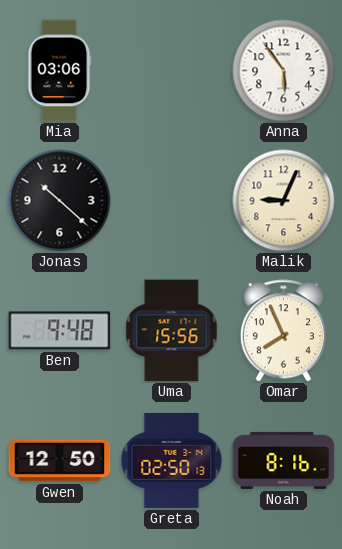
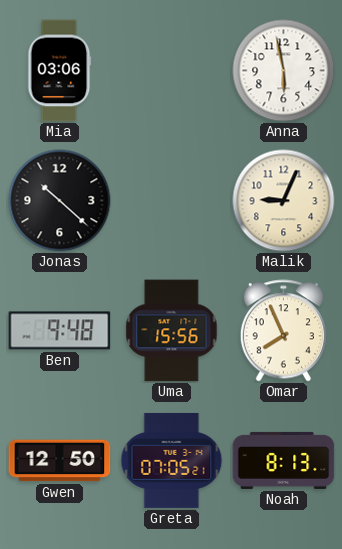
Anna: 5:54 -> 5:58 (284, 71)
Greta: 02:50 -> 07:05 (172, 460)
Noah: 8:16 -> 8:13 (284, 460)
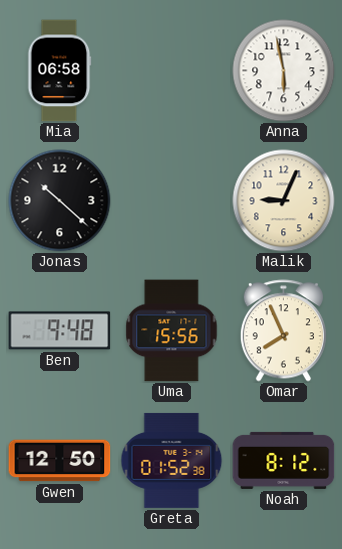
Mia: 03:06 -> 06:58 (59, 71)
Greta: 07:05 -> 01:52 (172, 460)
Noah: 8:13 -> 8:12 (284, 460)
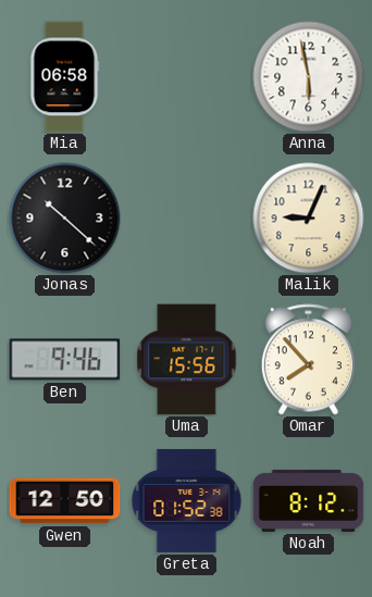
Ben: 9:48 -> 9:46 (65, 360)
Omar: 7:56 -> 7:53 (308, 360)
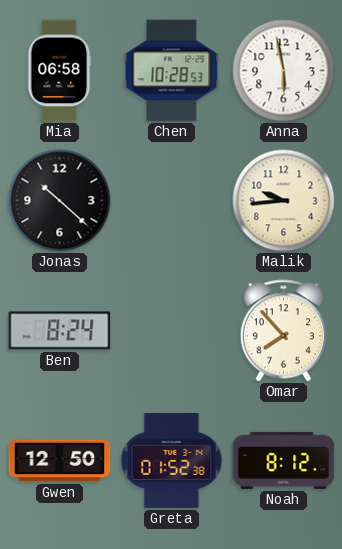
Chen: none -> 10:28 (172, 71)
Malik: 9:04 -> 9:44 (284, 201)
Ben: 9:46 -> 8:24 (60, 331)
Uma: 15:56 -> none (187, 360)
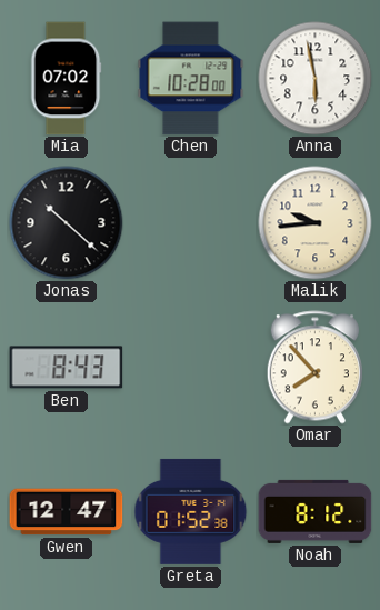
Mia: 06:58 -> 07:02 (66, 79)
Chen: 10:28:53 -> 10:28:00 (191, 79)
Ben: 8:24 -> 8:43 (67, 368)
Gwen: 12:50 -> 12:47 (67, 512)
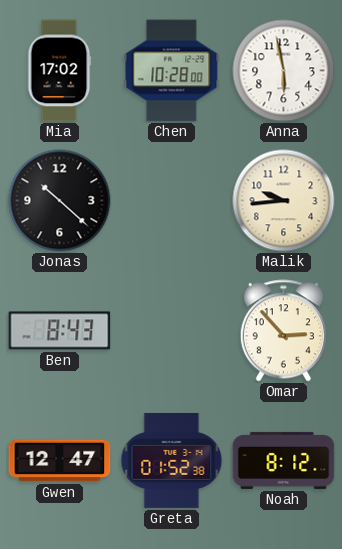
Mia: 07:02 -> 17:02 (59, 71)
Omar: 7:53 -> 2:53 (283, 331)
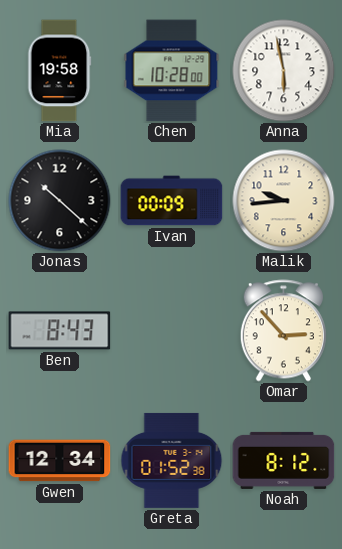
Mia: 17:02 -> 19:58 (59, 71)
Ivan: none -> 00:09 (172, 201)
Gwen: 12:47 -> 12:34 (60, 461)
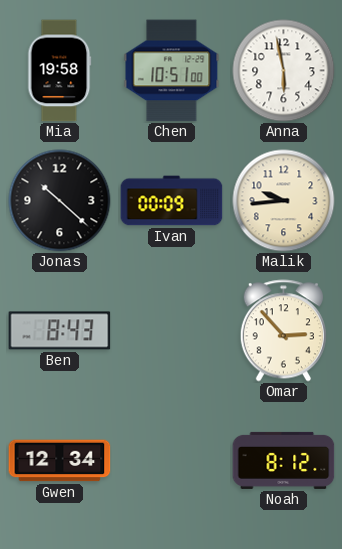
Chen: 10:28 -> 10:51 (172, 71)
Greta: 01:52 -> none (172, 460)
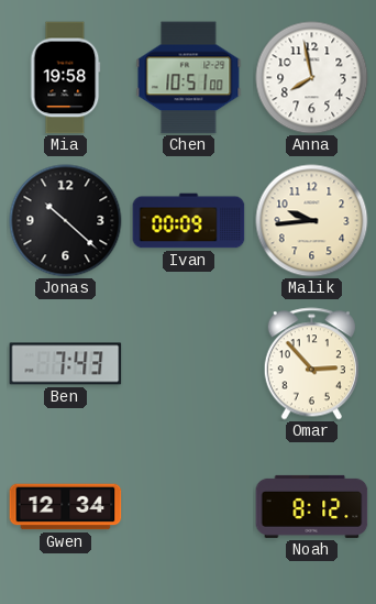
Anna: 5:58 -> 7:58 (312, 78)
Ben: 8:43 -> 7:43 (66, 364)
